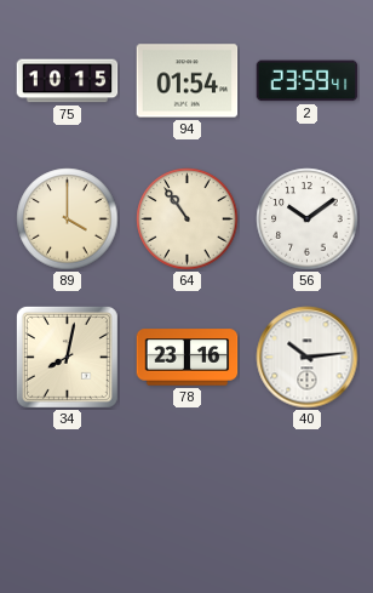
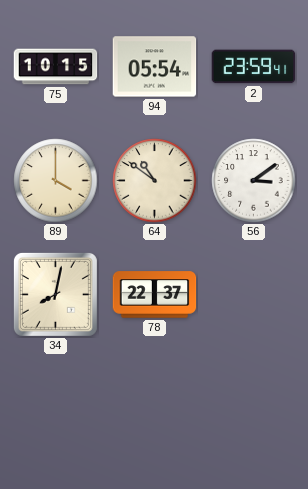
94: 01:54 -> 05:54 (155, 67)
64: 10:54 -> 10:51 (155, 181)
56: 10:09 -> 3:09 (254, 181)
78: 23:16 -> 22:37 (155, 295)
40: 10:14 -> none (308, 358)
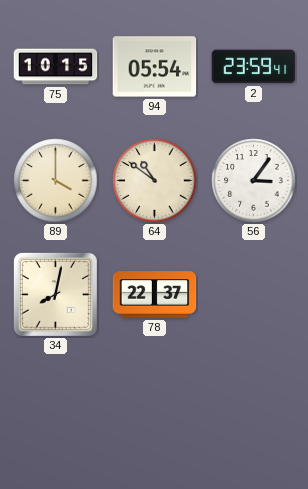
56: 3:09 -> 3:06 (254, 181)
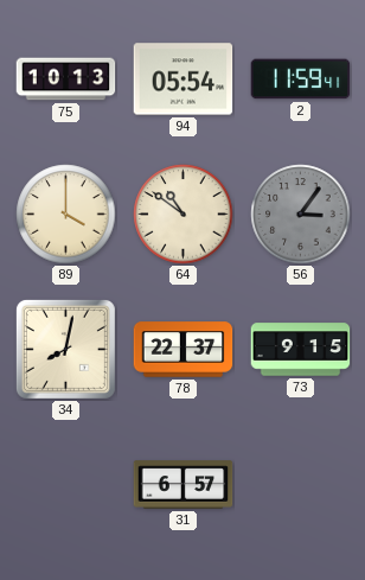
75: 10:15 -> 10:13 (66, 79)
2: 23:59 -> 11:59 (301, 79)
56 dial: white -> grey (301, 215)
73: none -> 9:15 (301, 350)
31: none -> 6:57 (184, 485)
